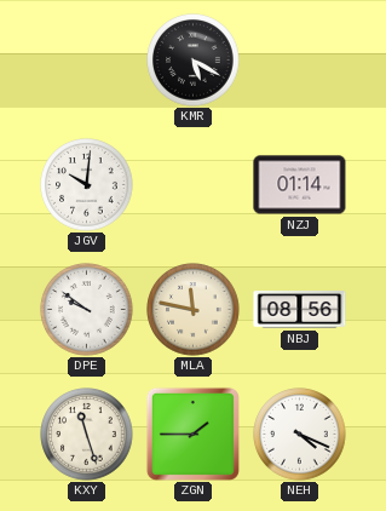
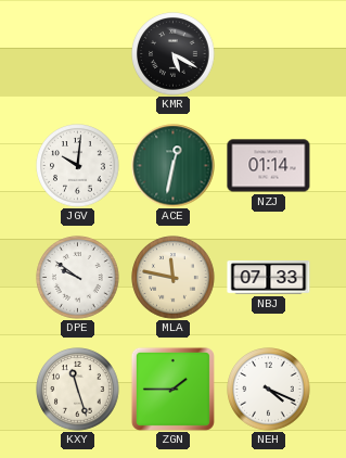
ACE: none -> 12:32 (174, 166)
NBJ: 08:56 -> 07:33 (269, 278)
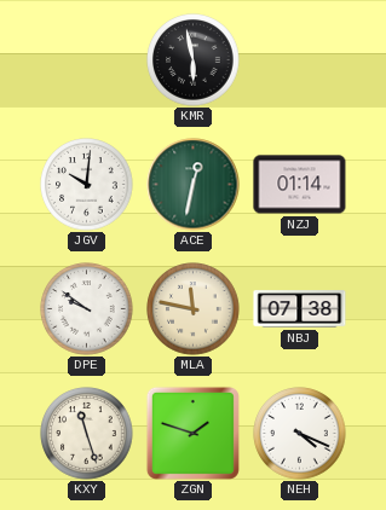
KMR: 5:20 -> 5:58 (194, 60)
NBJ: 07:33 -> 07:38 (300, 309)
ZGN: 1:45 -> 1:48 (192, 433)
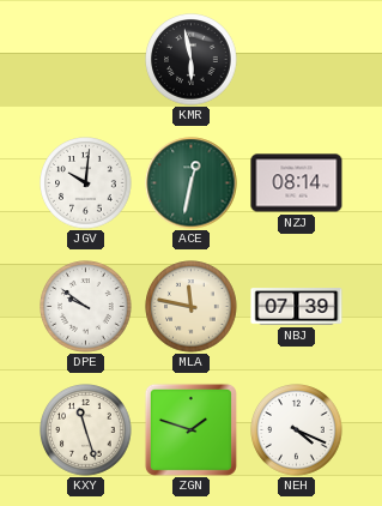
NZJ: 01:14 -> 08:14 (297, 183)
NBJ: 07:38 -> 07:39 (297, 307)
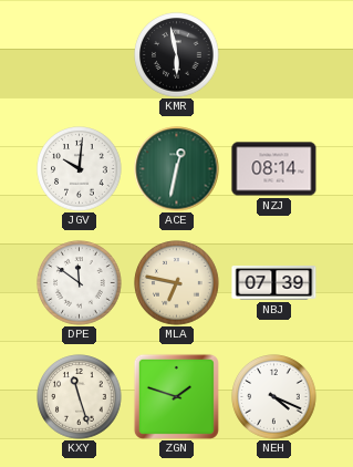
DPE: 9:51 -> 11:51 (80, 283)
MLA: 11:47 -> 6:47 (177, 283)
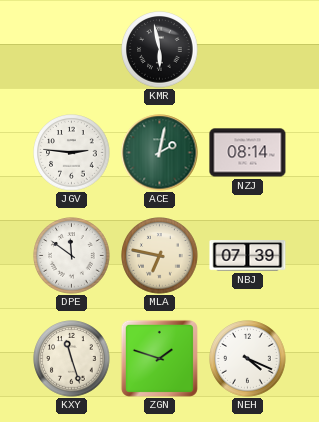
JGV: 10:01 -> 2:46 (72, 153)
ACE: 12:32 -> 2:02 (160, 153)
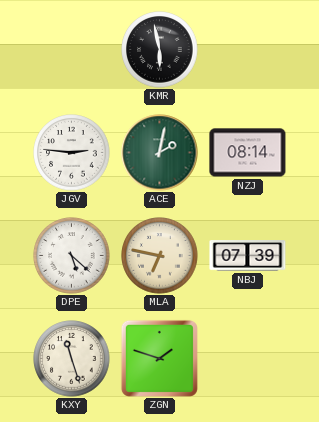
DPE: 11:51 -> 5:22 (72, 256)
NEH: 4:19 -> none (248, 359)
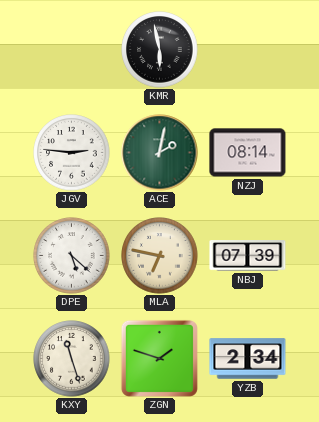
YZB: none -> 2:34 (248, 359)
